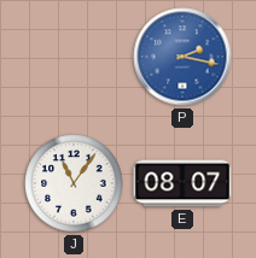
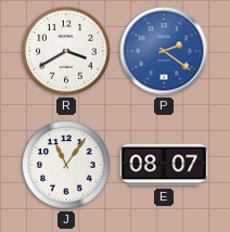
R: none -> 3:40 (66, 51)
P: 2:17 -> 2:21 (164, 51)
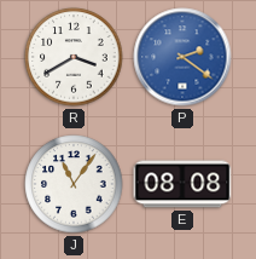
E: 08:07 -> 08:08 (182, 184)
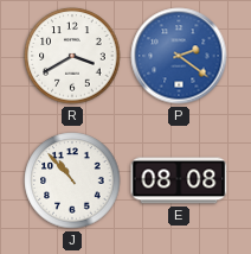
J: 11:06 -> 10:53 (72, 180)
